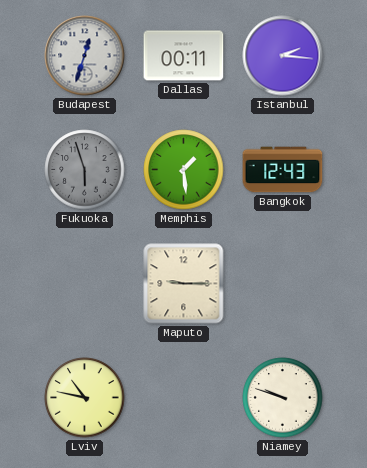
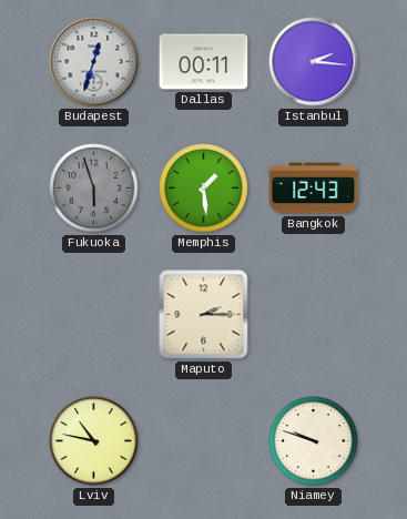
Maputo: 9:15 -> 2:15 (204, 315)
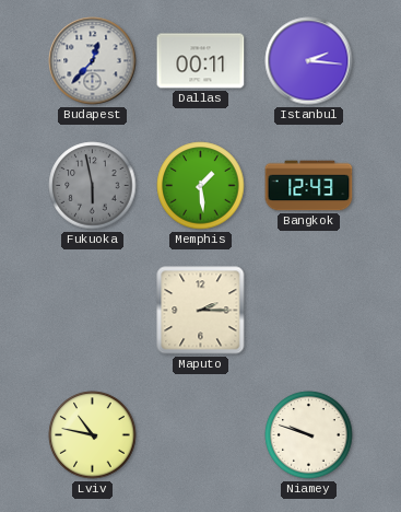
Budapest: 12:33 -> 12:37 (93, 61)
Fukuoka: 5:57 -> 5:58 (93, 186)
